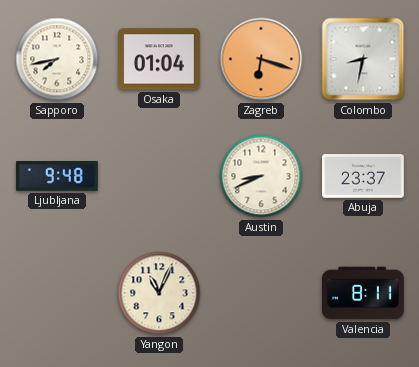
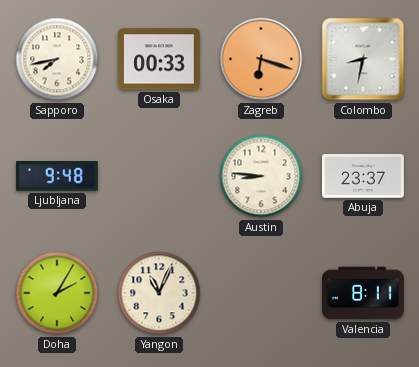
Osaka: 01:04 -> 00:33 (160, 59)
Austin: 8:41 -> 8:46 (261, 176)
Doha: none -> 2:05 (57, 293)
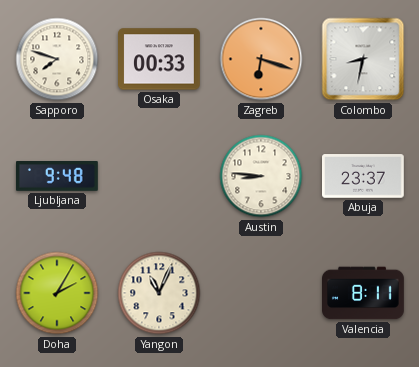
Sapporo: 7:43 -> 7:48 (57, 59)
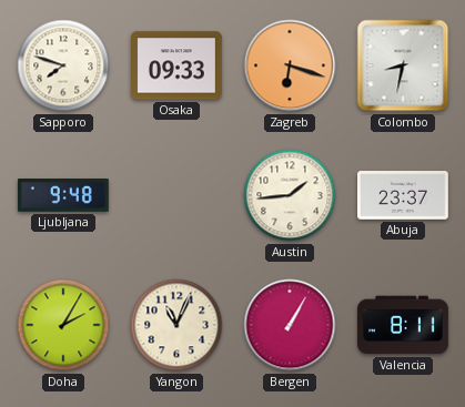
Osaka: 00:33 -> 09:33 (178, 65)
Austin: 8:46 -> 1:44 (290, 195)
Bergen: none -> 1:05 (290, 325)
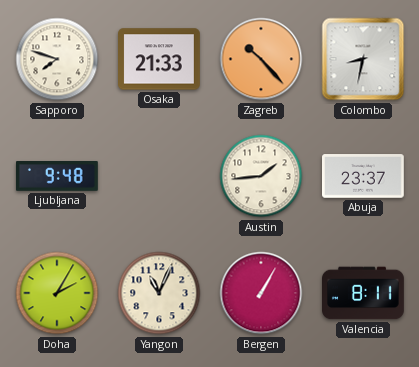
Osaka: 09:33 -> 21:33 (160, 59)
Zagreb: 6:18 -> 10:23 (261, 59)
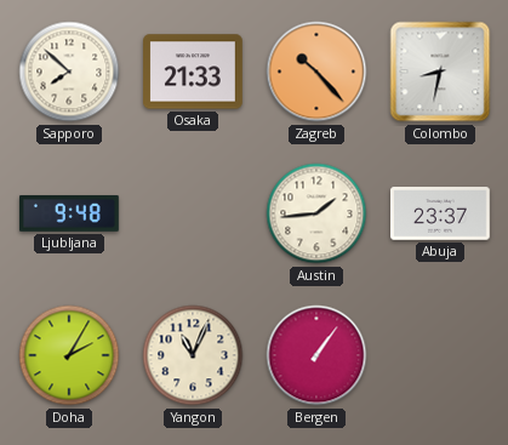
Sapporo: 7:48 -> 7:52 (69, 72)
Bergen: 1:05 -> 1:06 (316, 355)
Valencia: 8:11 -> none (364, 293)
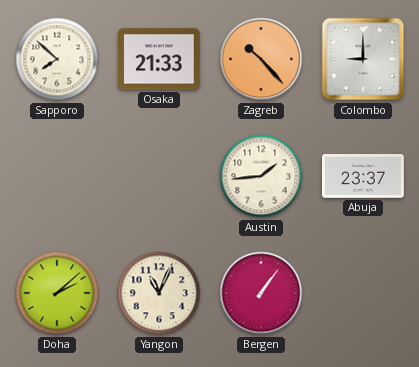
Colombo: 8:32 -> 9:00 (363, 59)
Ljubljana: 9:48 -> none (69, 215)
Doha: 2:05 -> 2:08 (57, 293)
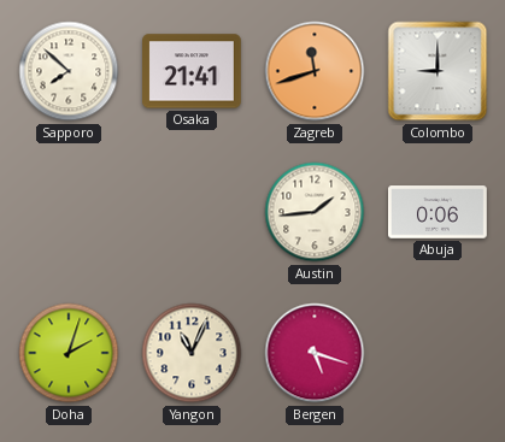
Osaka: 21:33 -> 21:41 (193, 71)
Zagreb: 10:23 -> 11:42 (315, 71)
Abuja: 23:37 -> 0:06 (439, 212)
Doha: 2:08 -> 2:03 (69, 353)
Bergen: 1:06 -> 5:18 (315, 353)
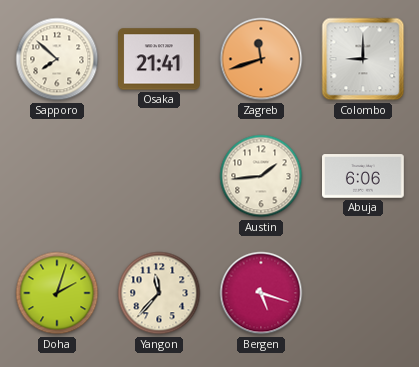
Abuja: 0:06 -> 6:06 (364, 176)
Yangon: 11:04 -> 11:37 (159, 293)
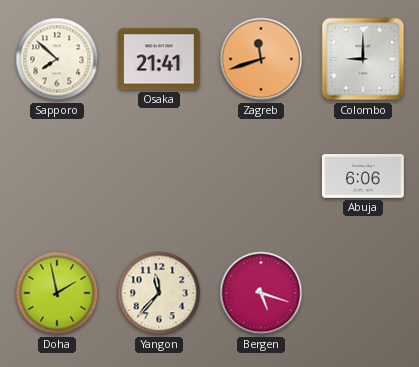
Austin: 1:44 -> none (261, 176)
Doha: 2:03 -> 1:58 (57, 293)
